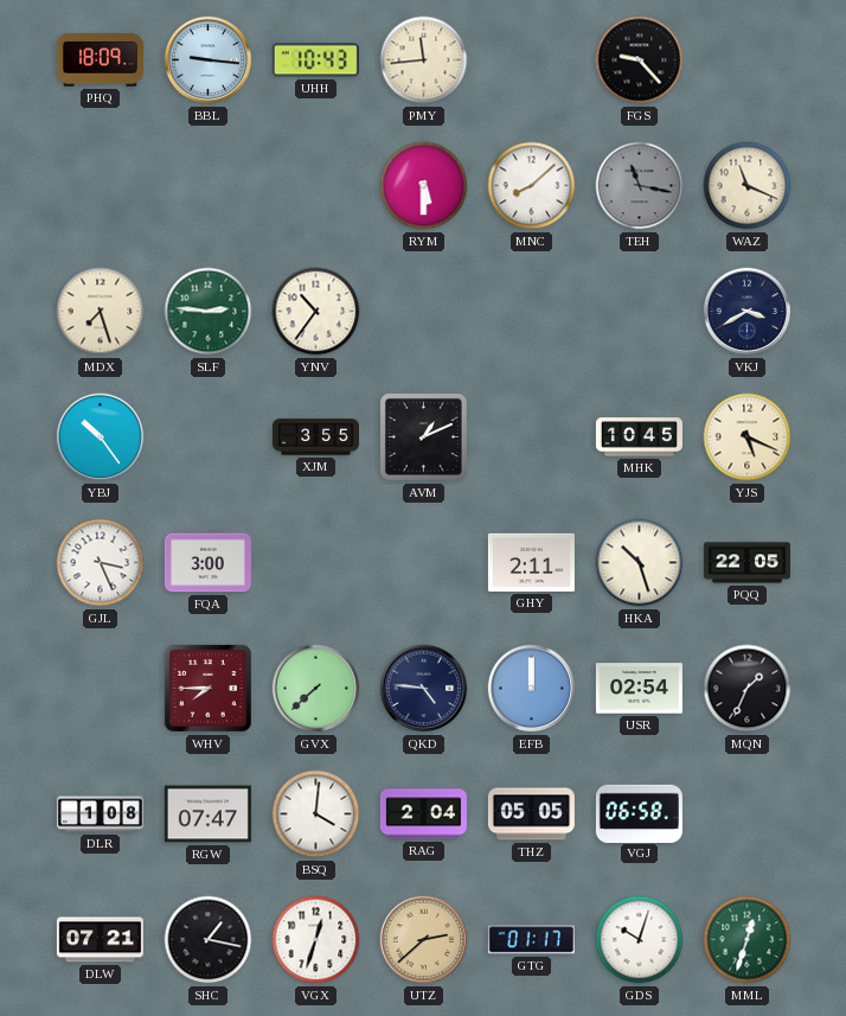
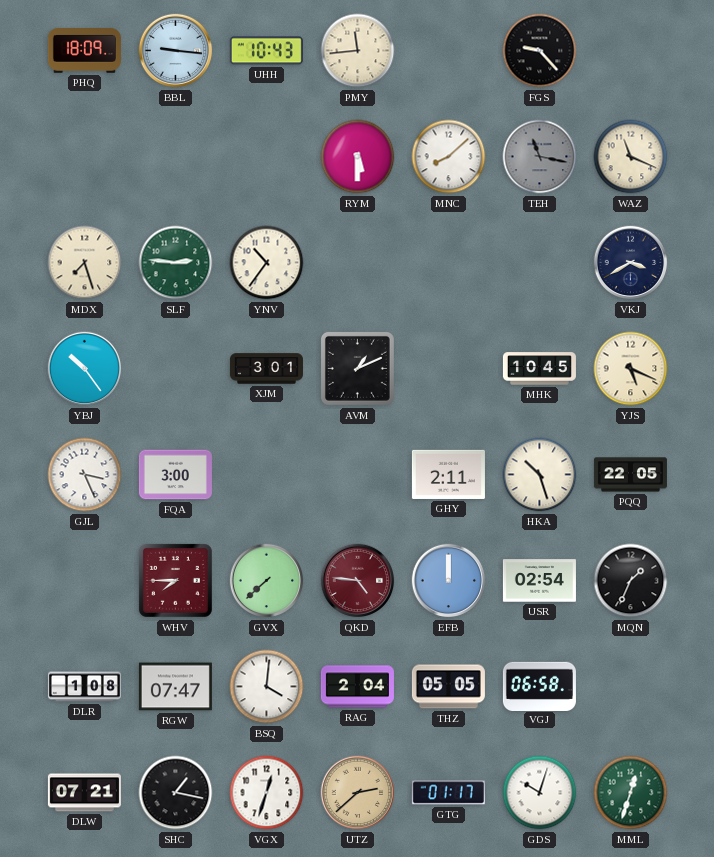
XJM: 3:55 -> 3:01 (266, 369)
QKD dial: navy -> burgundy (358, 581)
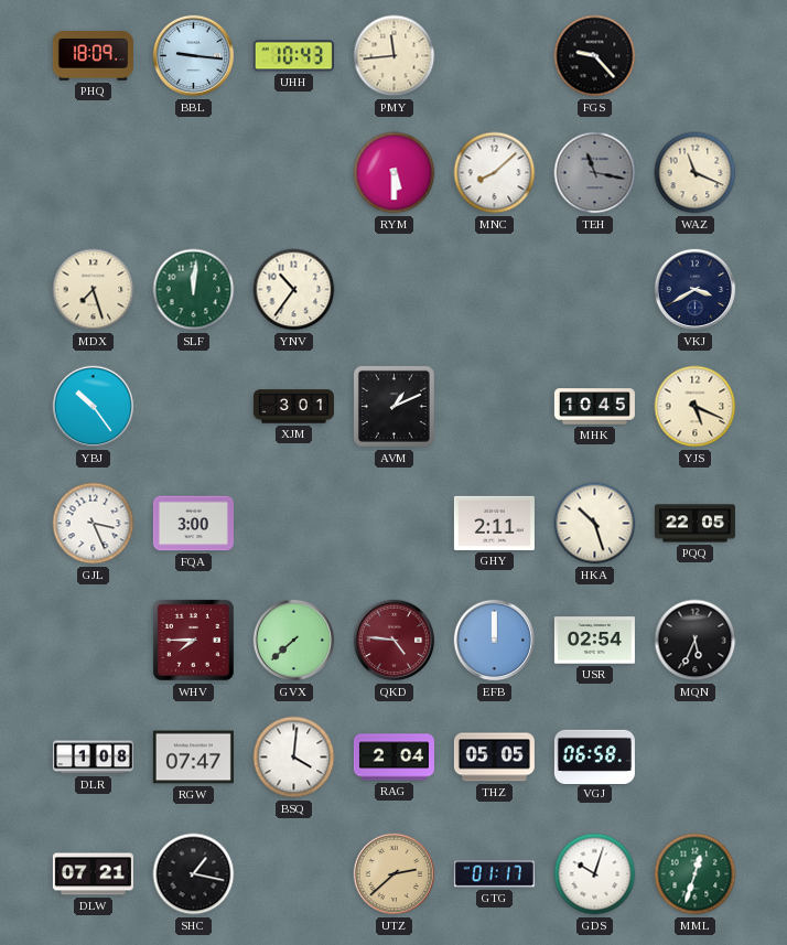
SLF: 2:46 -> 12:01 (194, 290)
MQN: 1:34 -> 5:34 (696, 641)
VGX: 12:33 -> none (267, 793)
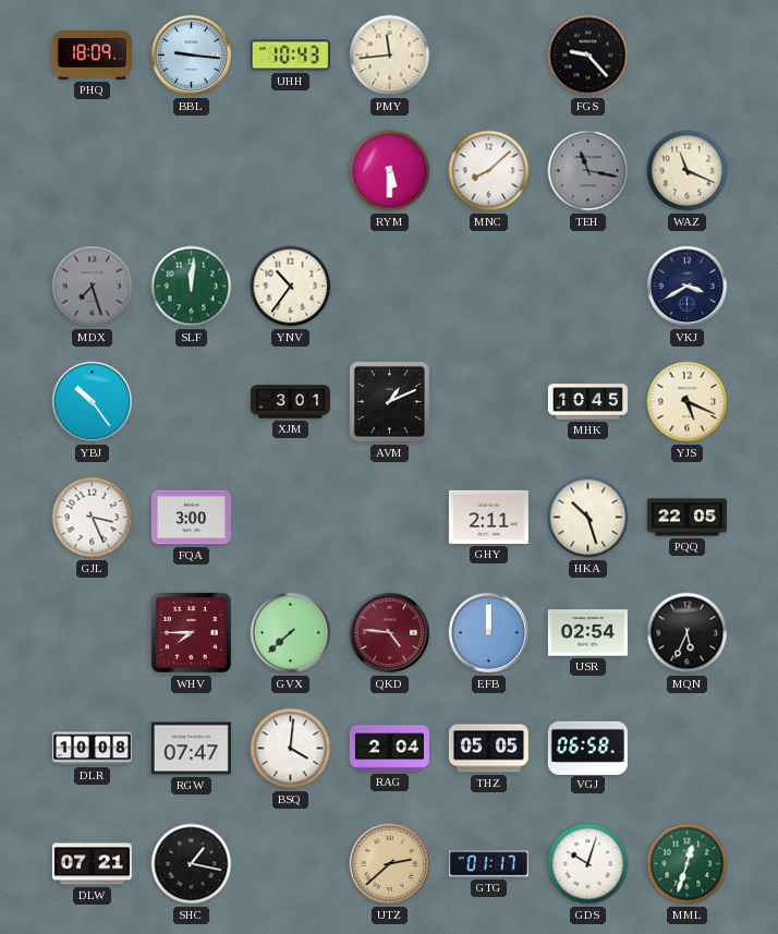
MDX dial: cream -> grey (93, 287)
DLR: 1:08 -> 10:08 (92, 749)
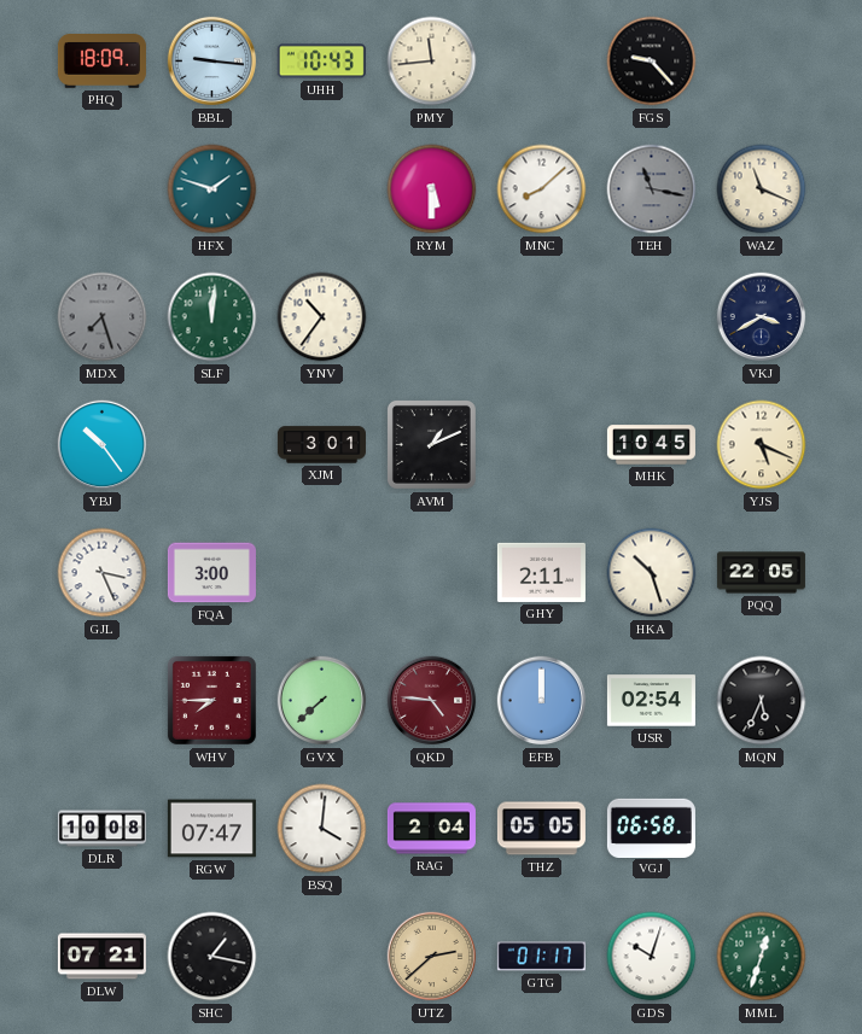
HFX: none -> 1:48 (212, 189)
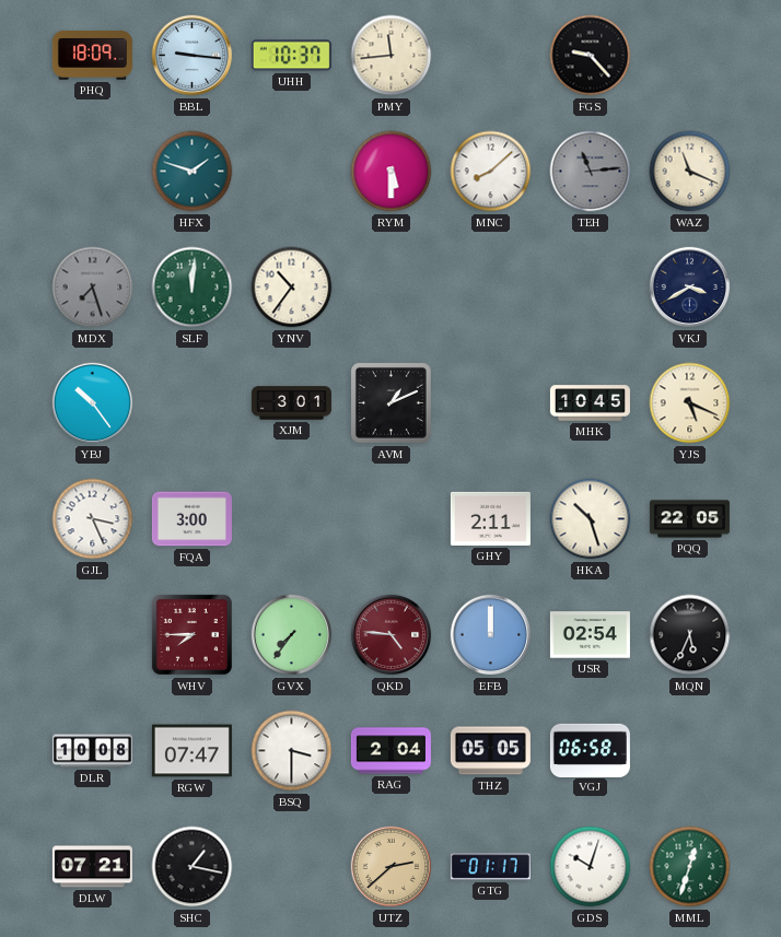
UHH: 10:43 -> 10:37 (291, 56)
TEH: 11:17 -> 11:14 (591, 172)
GVX: 7:38 -> 7:36 (292, 635)
BSQ: 4:01 -> 3:30 (292, 751)
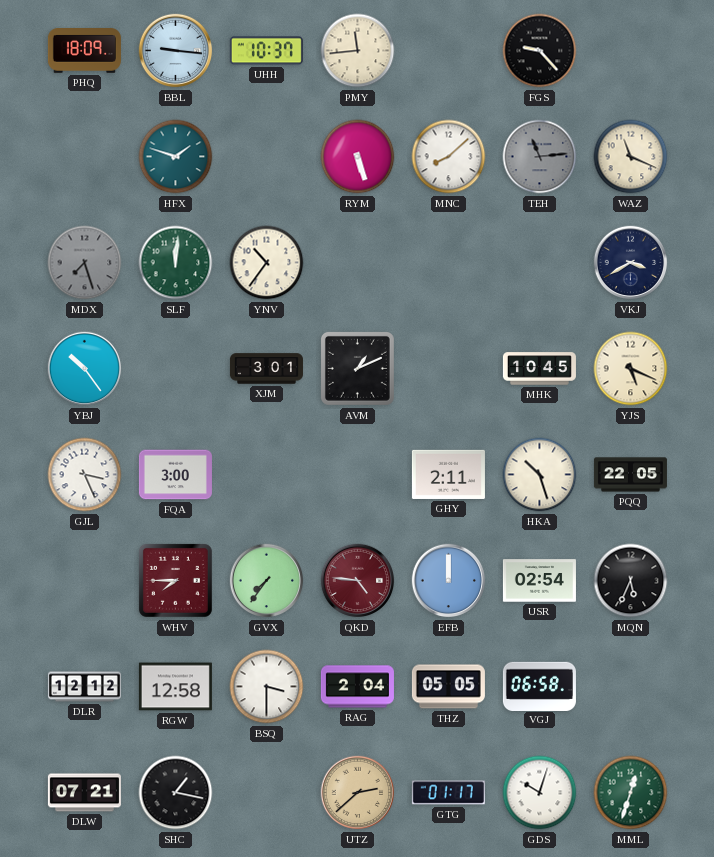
RYM: 5:30 -> 5:27 (358, 157)
DLR: 10:08 -> 12:12 (84, 687)
RGW: 07:47 -> 12:58 (175, 687)
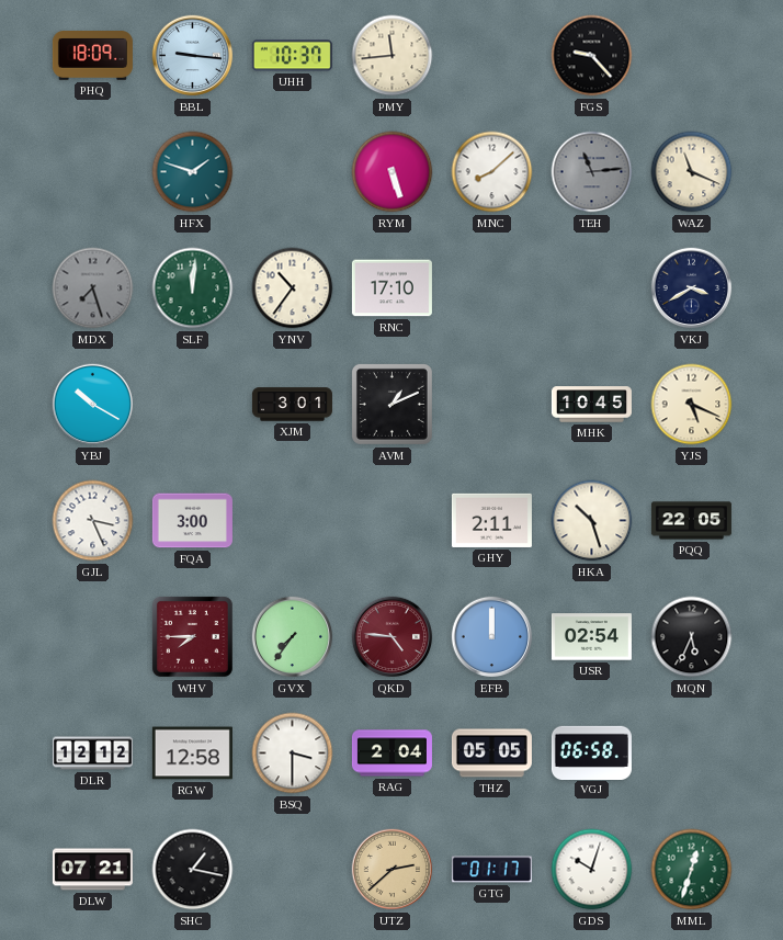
RNC: none -> 17:10 (392, 288)
YBJ: 10:24 -> 10:20 (93, 405)
